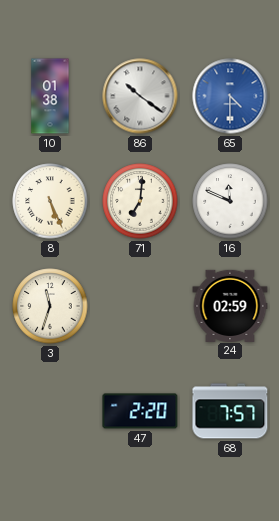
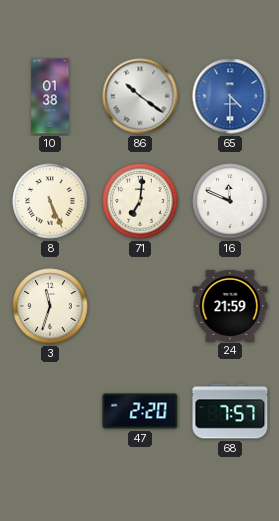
24: 02:59 -> 21:59 (230, 305)
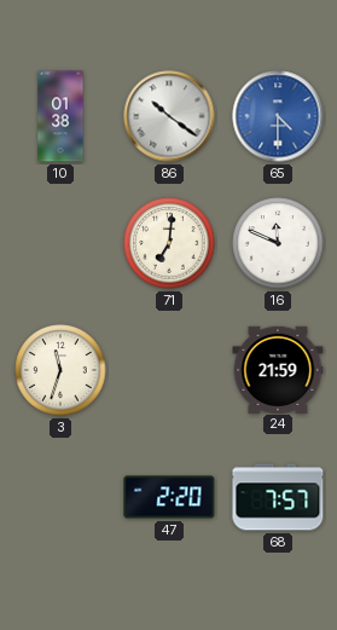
8: 5:26 -> none (50, 201)
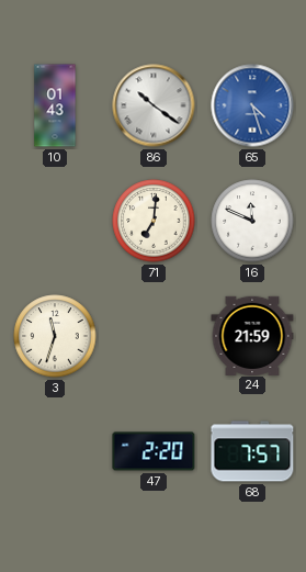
10: 01:38 -> 01:43 (55, 105)
65: 4:30 -> 4:27 (252, 105)
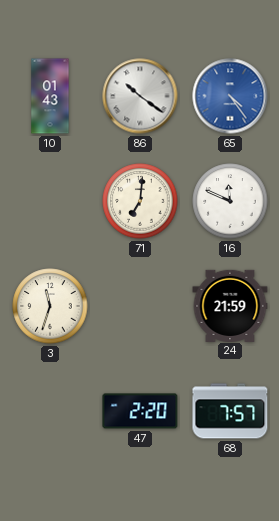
65: 4:27 -> 4:24 (230, 96)
